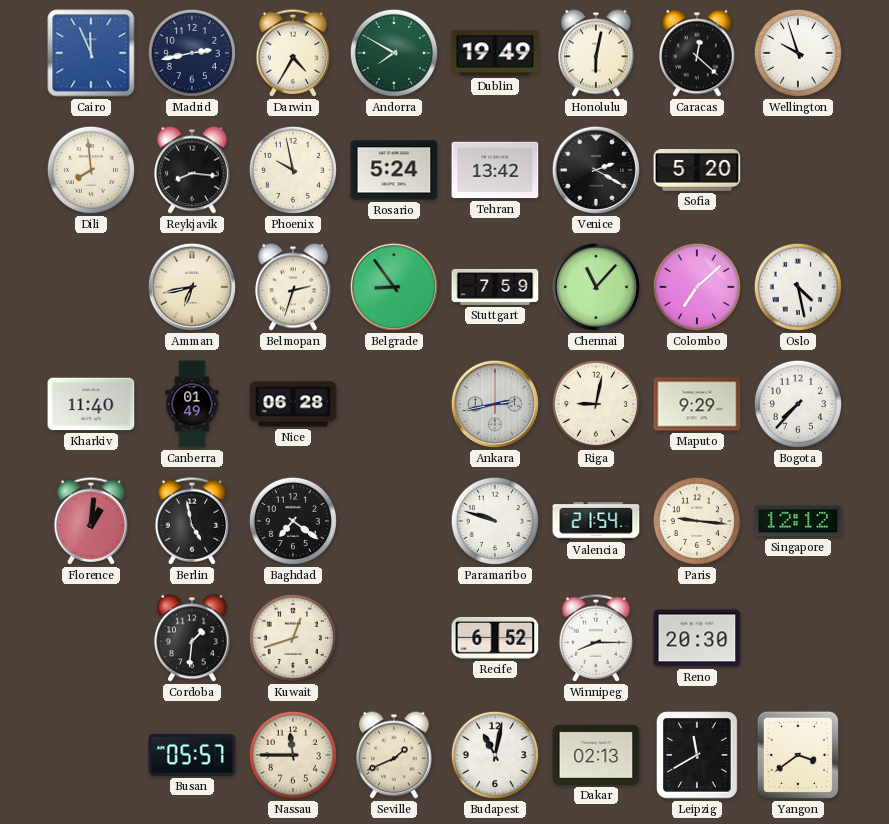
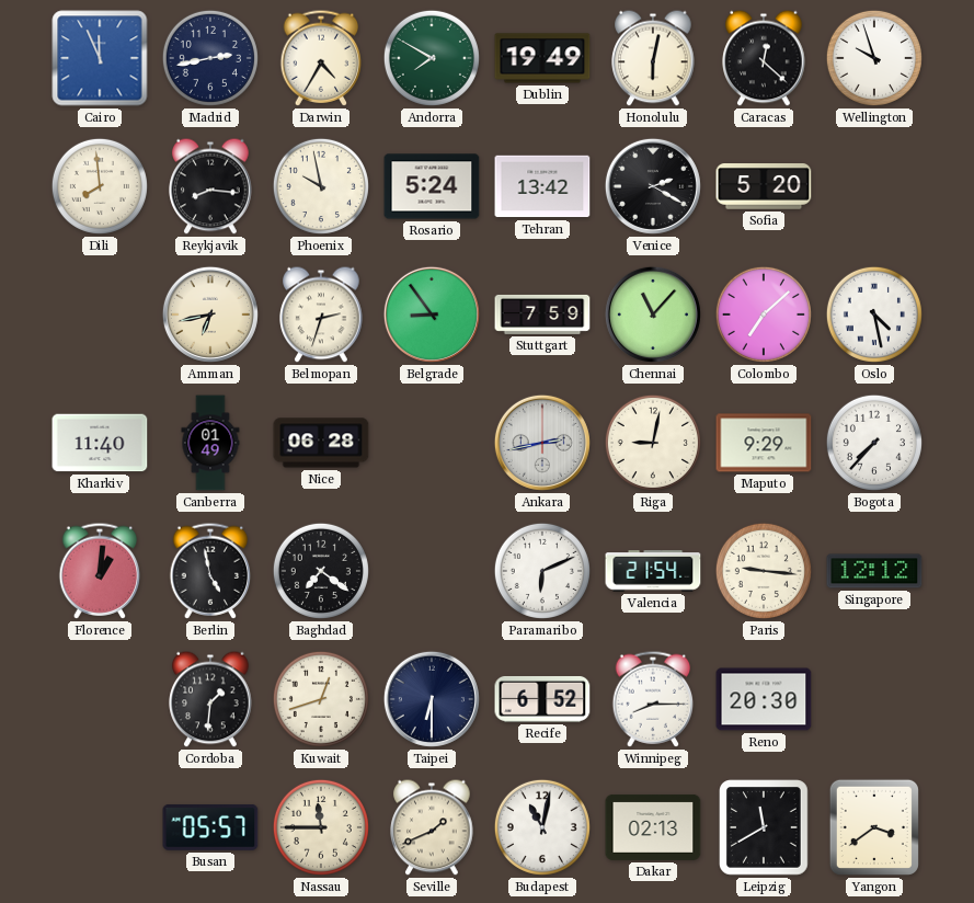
Paramaribo: 9:48 -> 6:11 (542, 571)
Taipei: none -> 6:30 (432, 699)
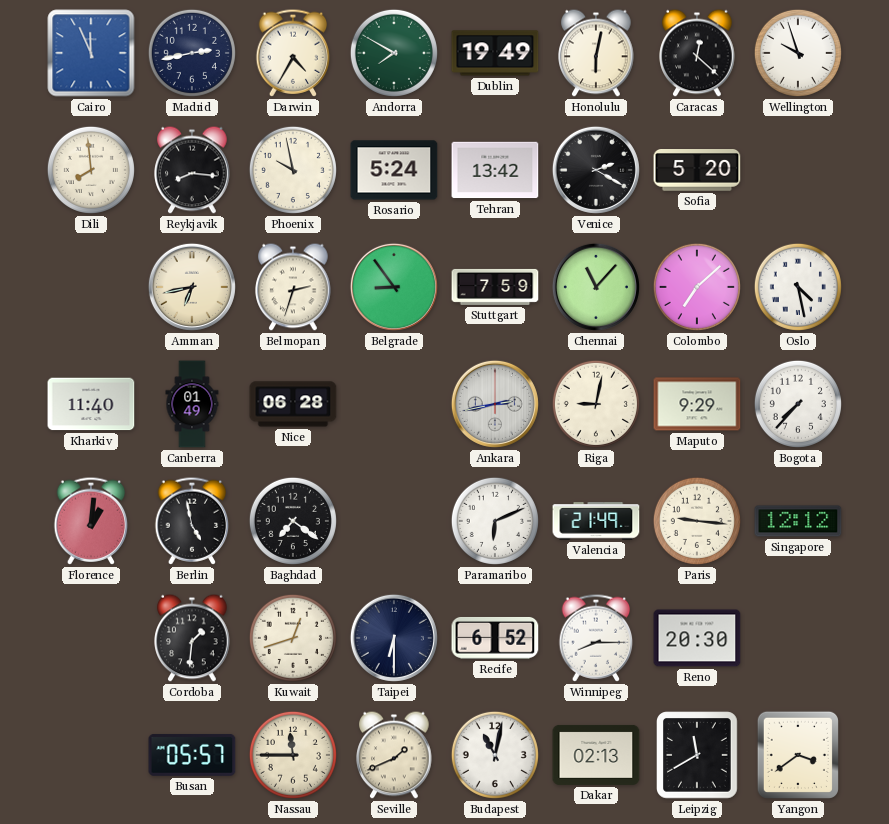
Valencia: 21:54 -> 21:49 (596, 521)
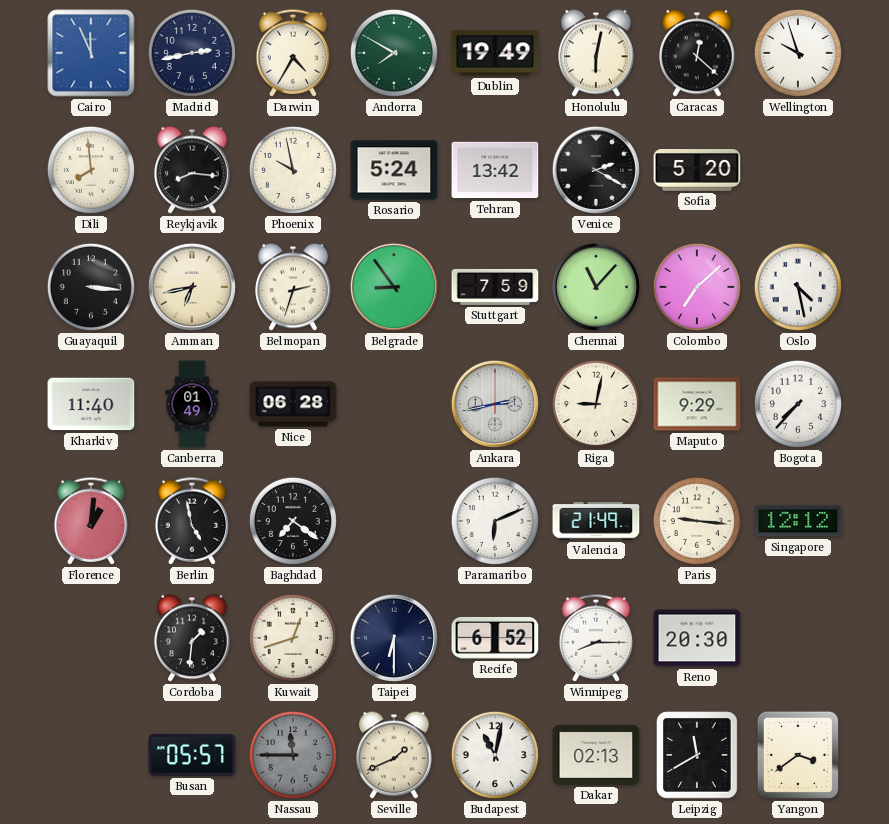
Guayaquil: none -> 3:16 (91, 287)
Nassau dial: cream -> grey (293, 755)
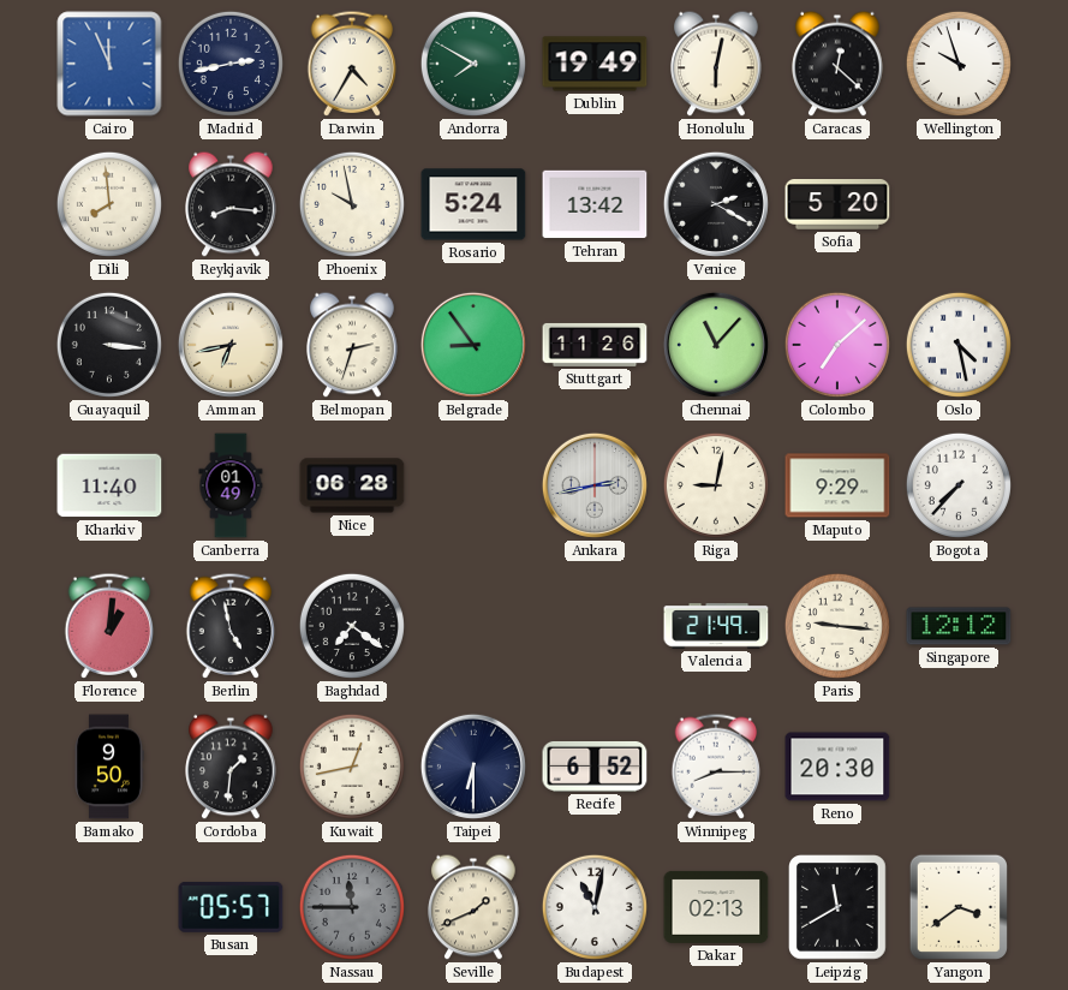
Stuttgart: 7:59 -> 11:26 (595, 345)
Paramaribo: 6:11 -> none (495, 521)
Bamako: none -> 9:50 (109, 767)
Kuwait: 12:42 -> 12:43 (352, 767)
